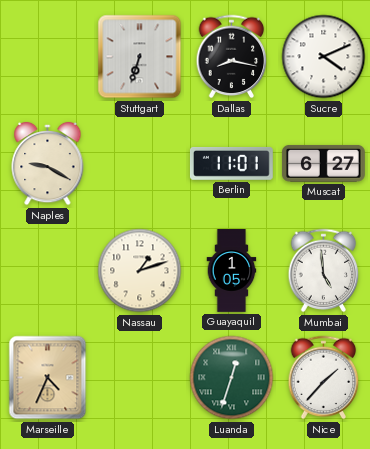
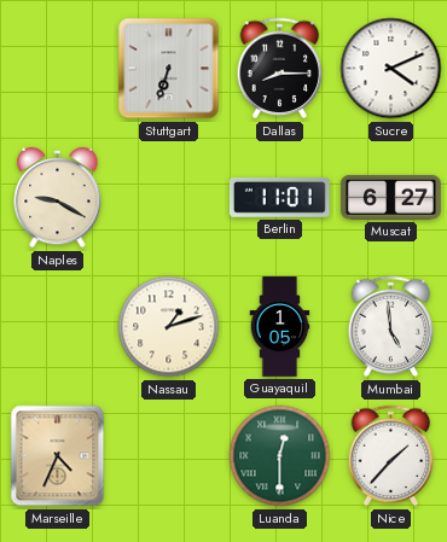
Dallas: 8:17 -> 8:15 (280, 69)
Luanda: 12:33 -> 12:30 (280, 456)
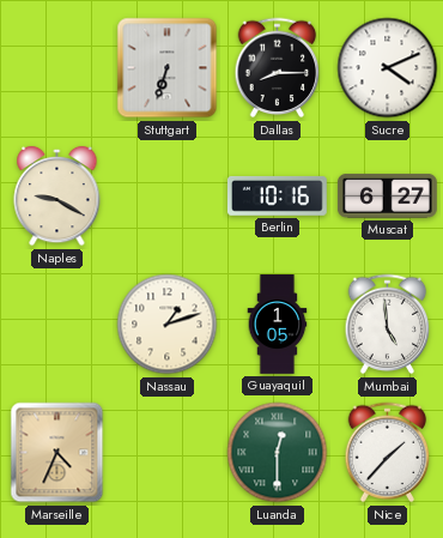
Berlin: 11:01 -> 10:16 (277, 195)
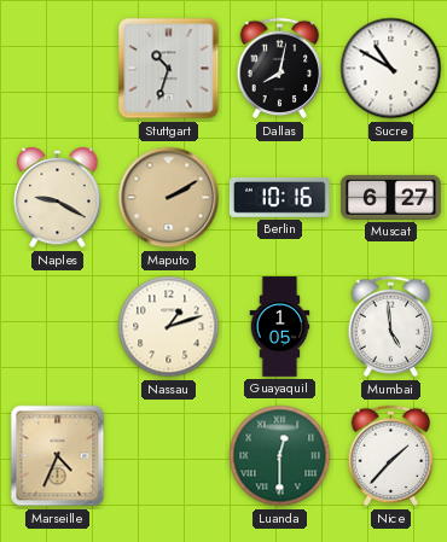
Stuttgart: 6:33 -> 10:33 (169, 69)
Dallas: 8:15 -> 8:02 (280, 69)
Sucre: 4:11 -> 10:50 (391, 69)
Maputo: none -> 2:10 (169, 198)
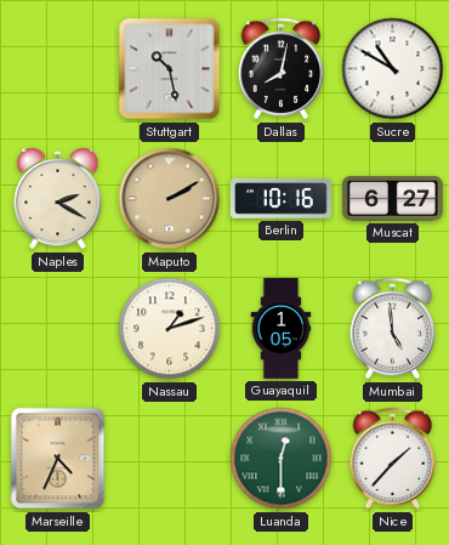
Stuttgart: 10:33 -> 10:28 (170, 69)
Naples: 9:20 -> 2:20 (58, 199)
